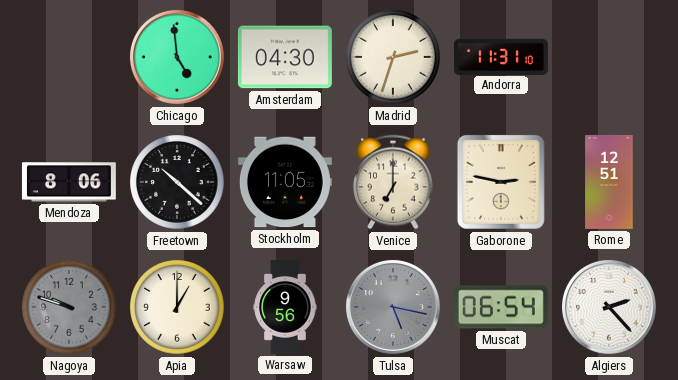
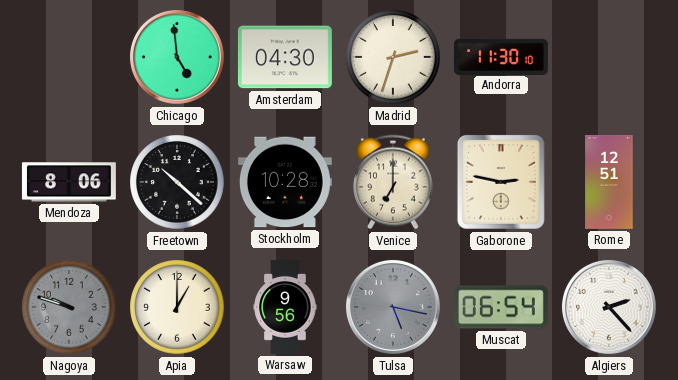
Andorra: 11:31 -> 11:30 (501, 56)
Stockholm: 11:05 -> 10:28 (285, 182)
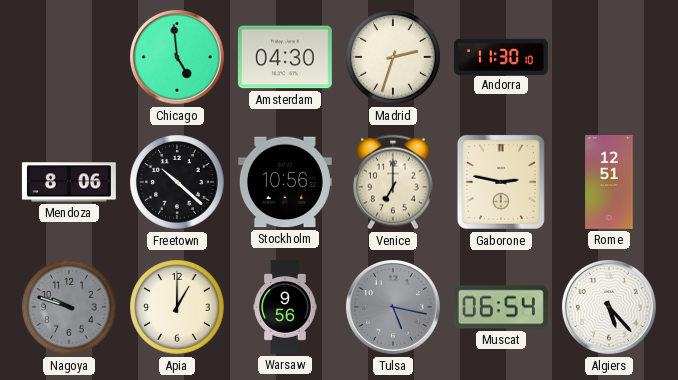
Stockholm: 10:28 -> 10:56 (285, 182)
Algiers: 2:23 -> 5:23 (609, 307)
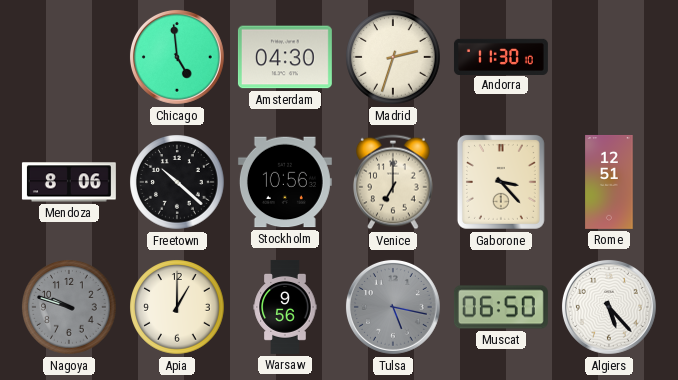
Gaborone: 2:47 -> 3:23 (501, 182)
Muscat: 06:54 -> 06:50 (501, 307)
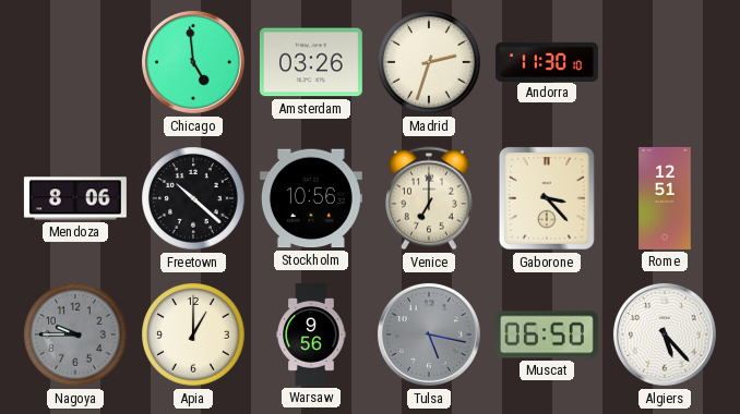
Amsterdam: 04:30 -> 03:26 (311, 62)
Nagoya: 9:48 -> 9:45 (75, 334)
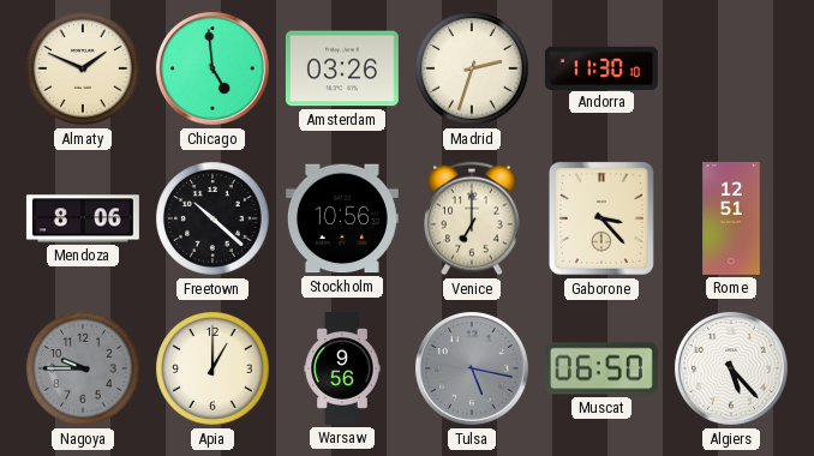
Almaty: none -> 1:49 (83, 68)
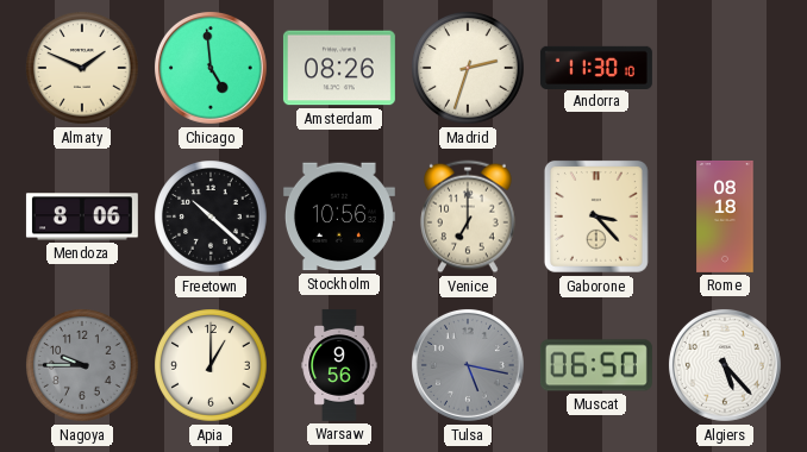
Amsterdam: 03:26 -> 08:26 (339, 68)
Rome: 12:51 -> 08:18 (725, 216)
